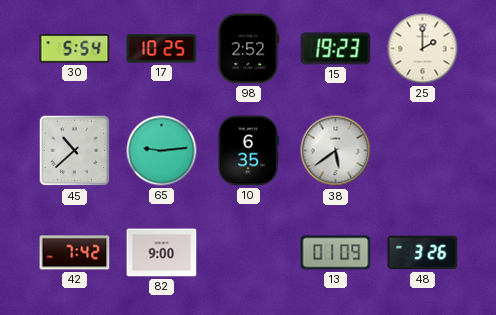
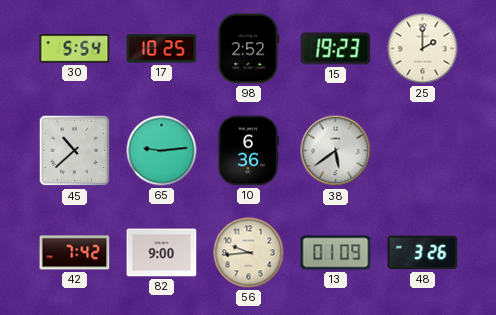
10: 6:35 -> 6:36 (249, 151)
56: none -> 9:44 (249, 253)
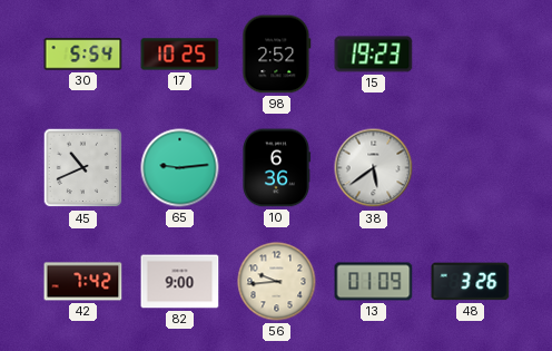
25: 2:00 -> none (423, 49)
45: 10:38 -> 10:41 (83, 168)
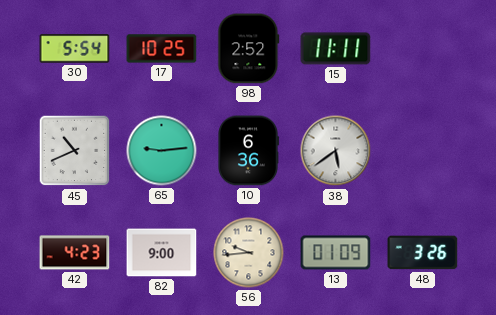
15: 19:23 -> 11:11 (336, 49)
42: 7:42 -> 4:23 (75, 253)
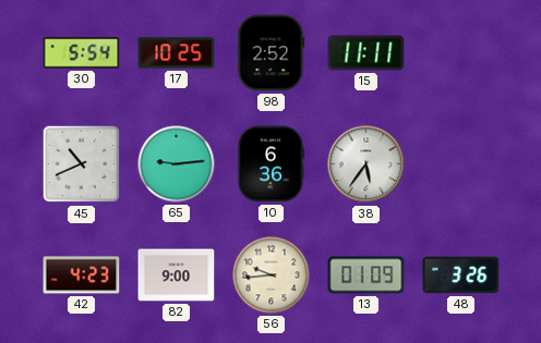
38: 5:39 -> 5:36 (366, 164)
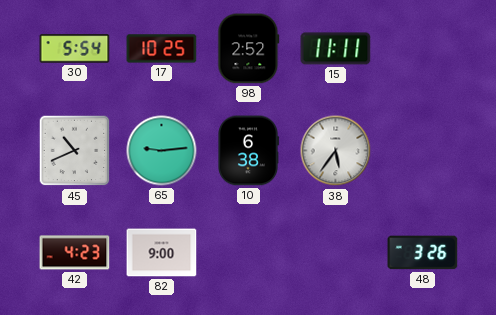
10: 6:36 -> 6:38 (249, 151)
56: 9:44 -> none (272, 275)
13: 01:09 -> none (366, 275)
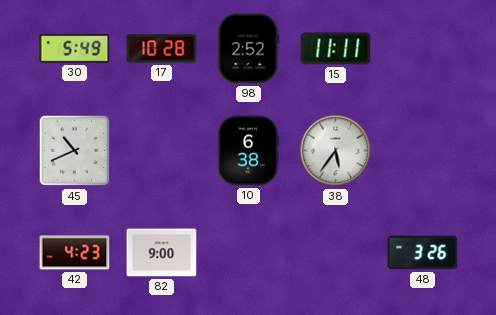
30: 5:54 -> 5:49 (75, 49)
17: 10:25 -> 10:28 (162, 49)
65: 9:14 -> none (162, 151)
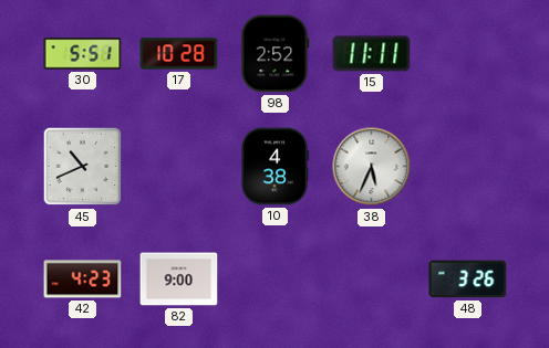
30: 5:49 -> 5:51 (83, 54)
10: 6:38 -> 4:38 (276, 167)
38: 5:36 -> 5:34 (372, 167)
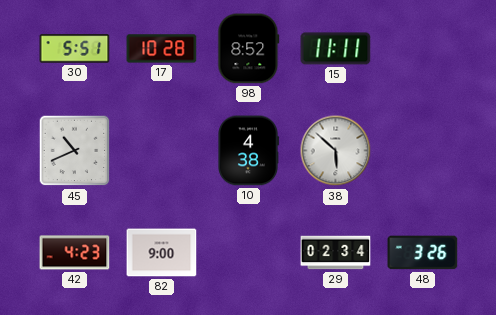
98: 2:52 -> 8:52 (249, 49)
38: 5:34 -> 5:52 (336, 151)
29: none -> 02:34 (336, 253)
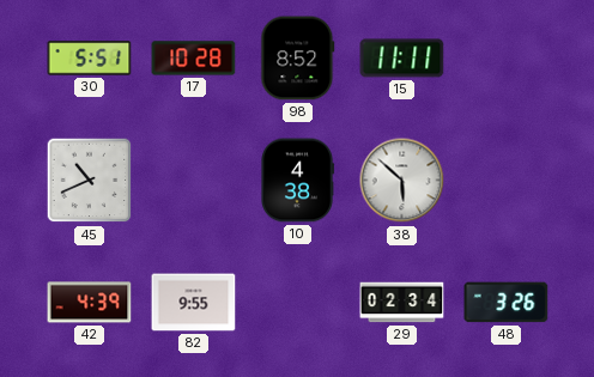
42: 4:23 -> 4:39 (90, 303)
82: 9:00 -> 9:55 (194, 303)
